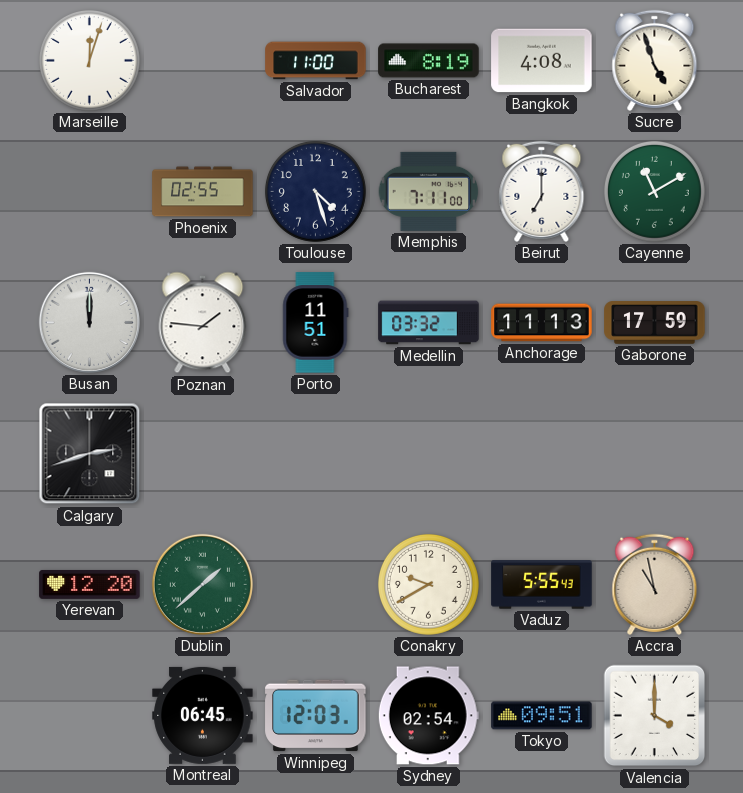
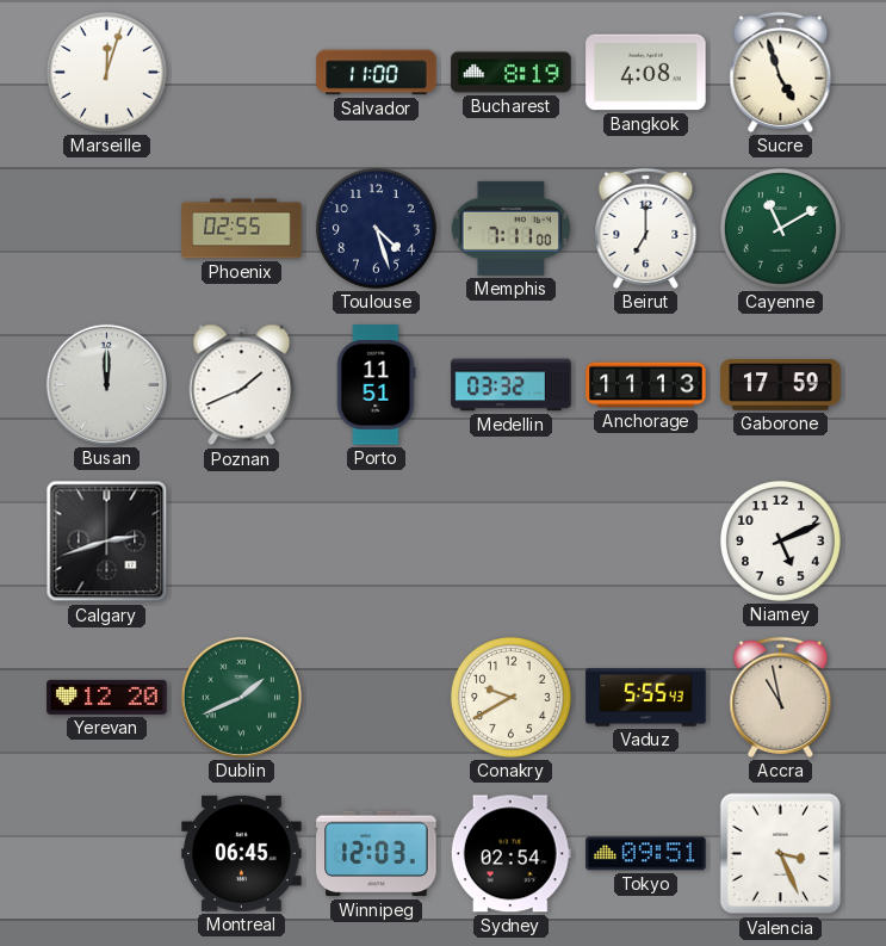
Poznan: 1:46 -> 1:41 (242, 385)
Niamey: none -> 5:11 (780, 540)
Dublin: 1:38 -> 1:41 (241, 697)
Valencia: 4:00 -> 3:26 (781, 854)
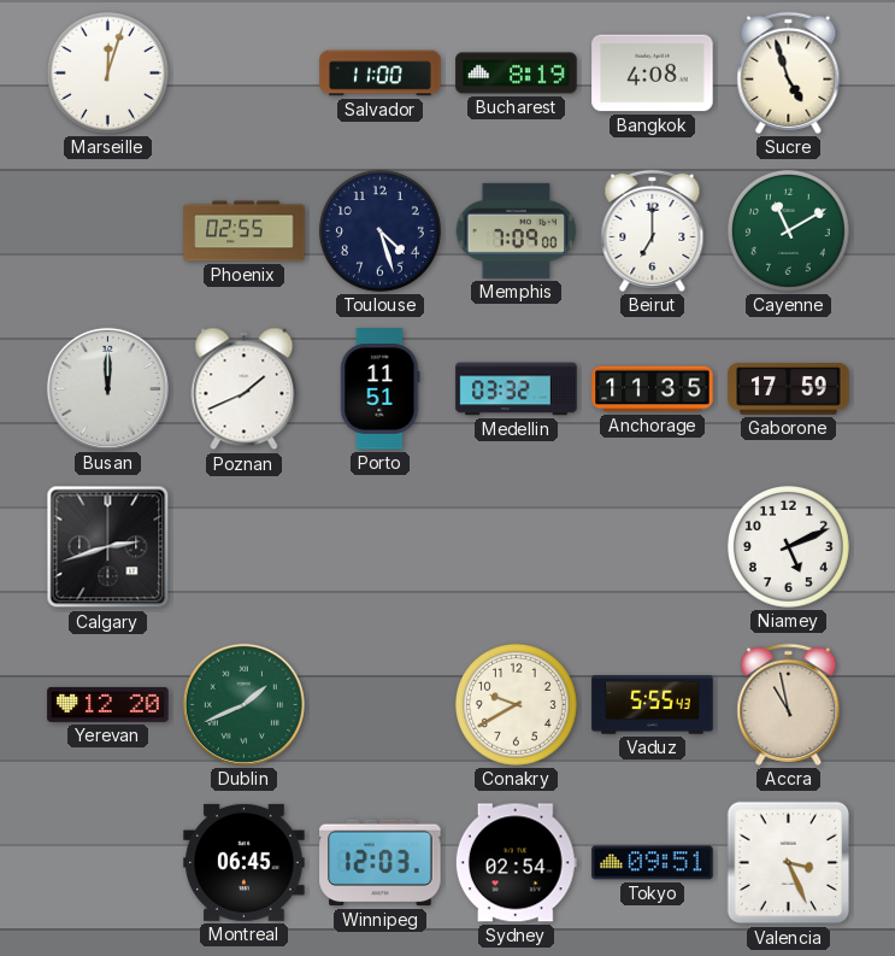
Memphis: 7:11 -> 7:09 (517, 230)
Anchorage: 11:13 -> 11:35 (653, 389)
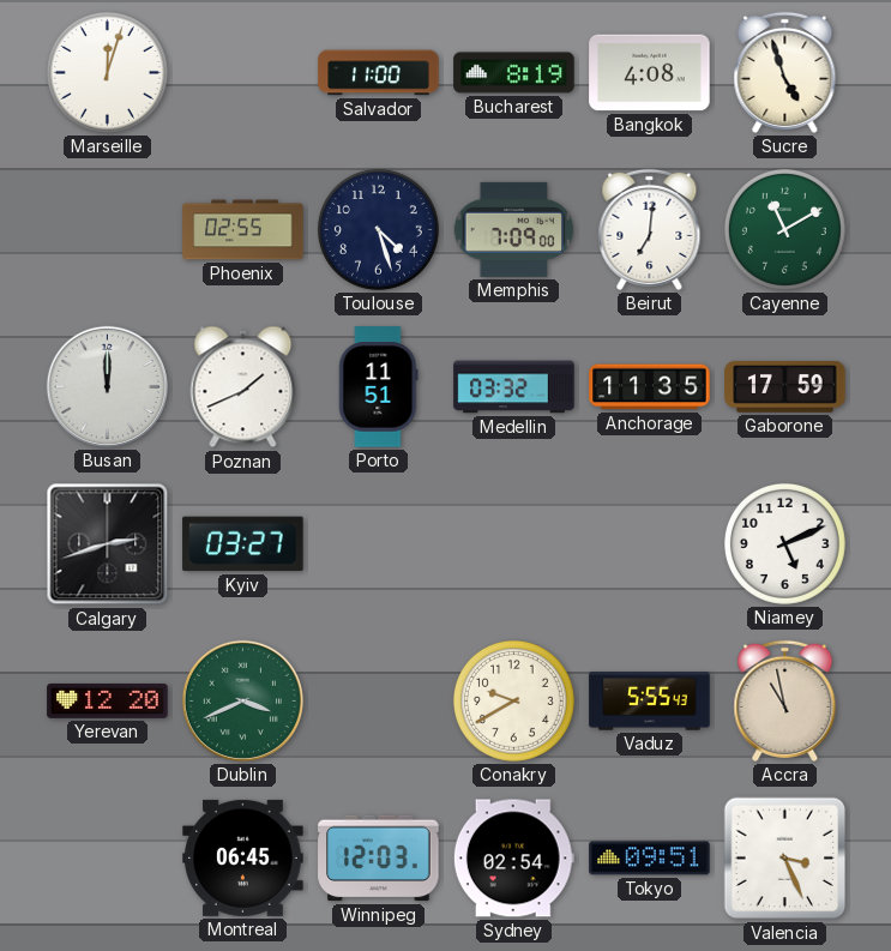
Beirut: 7:00 -> 7:01 (650, 229)
Kyiv: none -> 03:27 (243, 544)
Dublin: 1:41 -> 3:41 (242, 700)
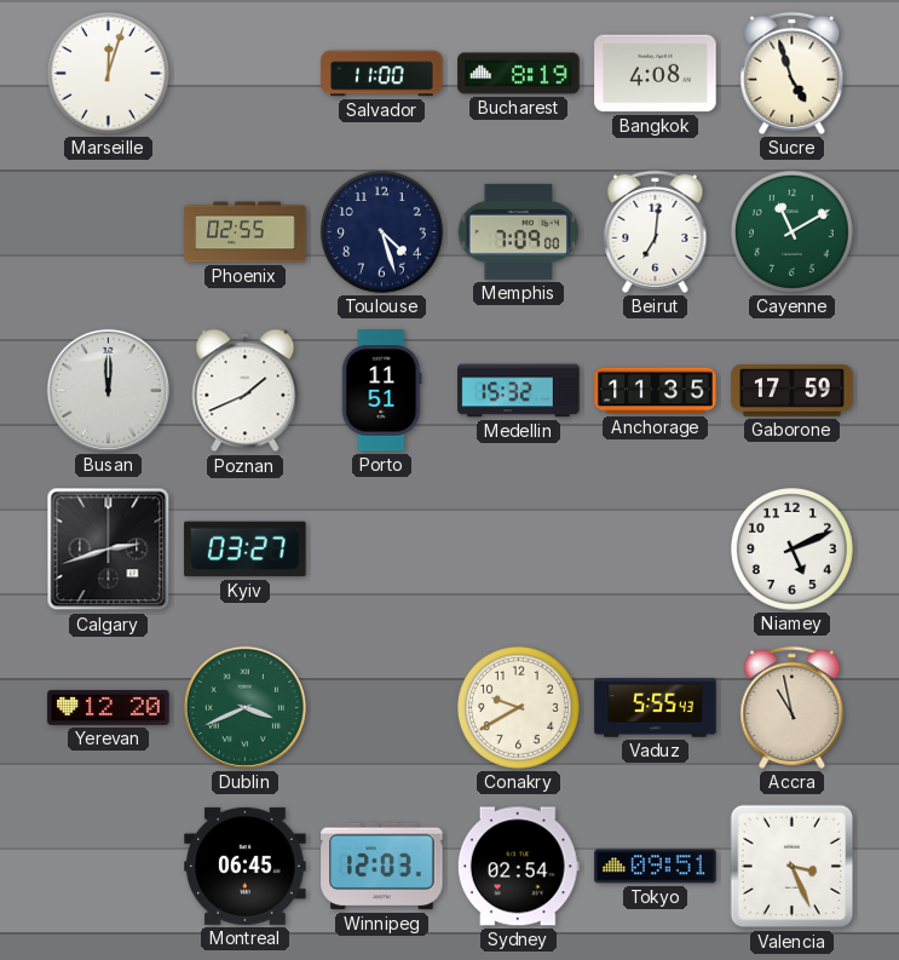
Medellin: 03:32 -> 15:32 (519, 391)
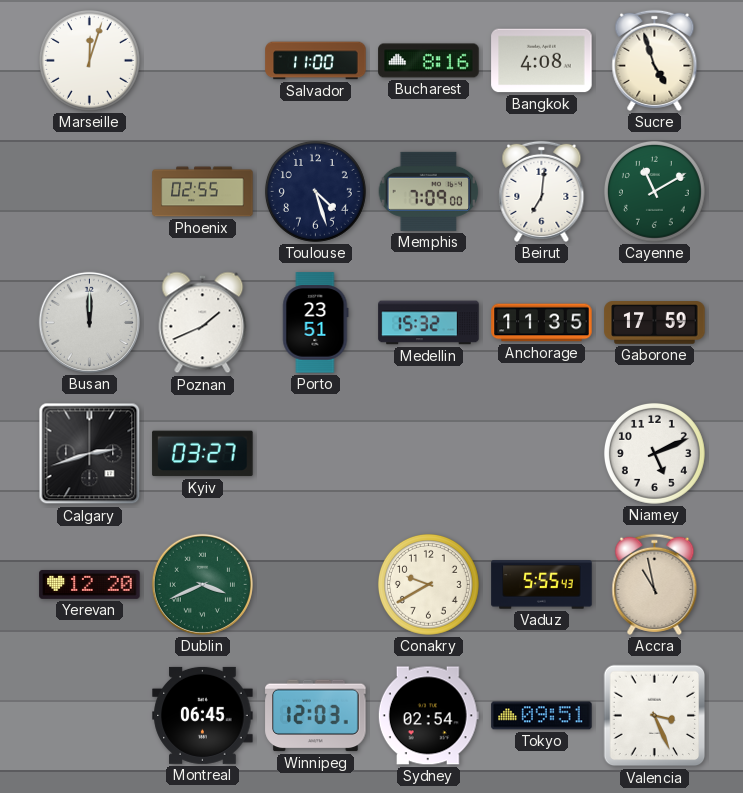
Bucharest: 8:19 -> 8:16 (429, 61)
Porto: 11:51 -> 23:51 (316, 323)
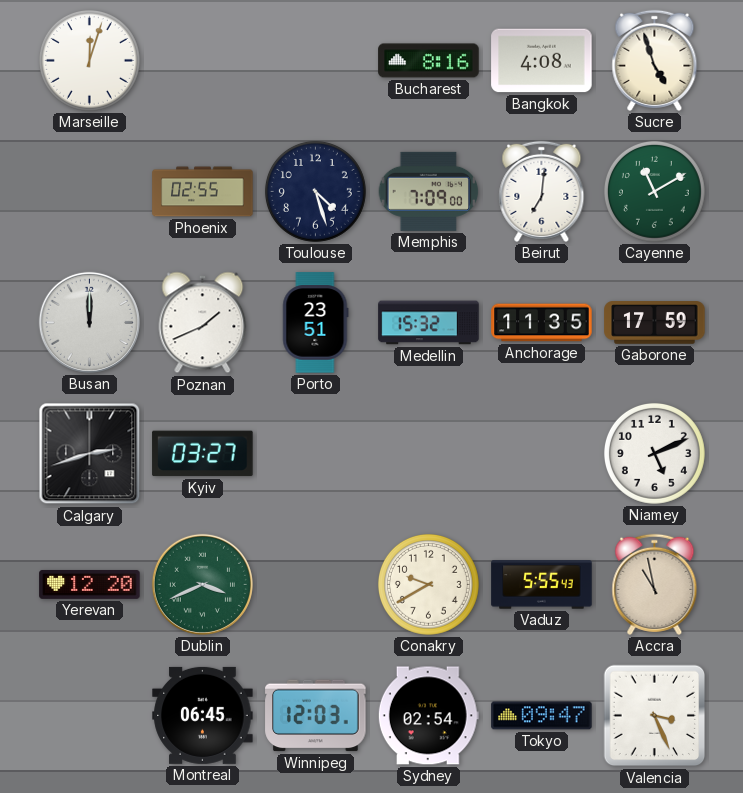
Salvador: 11:00 -> none (316, 61)
Tokyo: 09:51 -> 09:47 (542, 716)
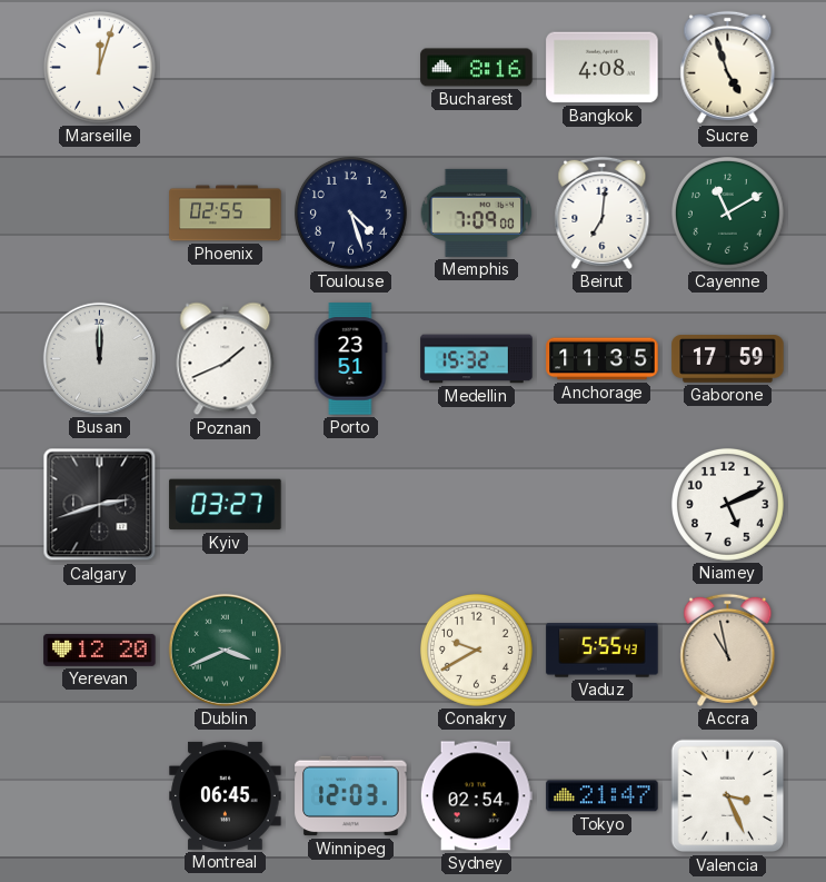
Tokyo: 09:47 -> 21:47 (603, 796)
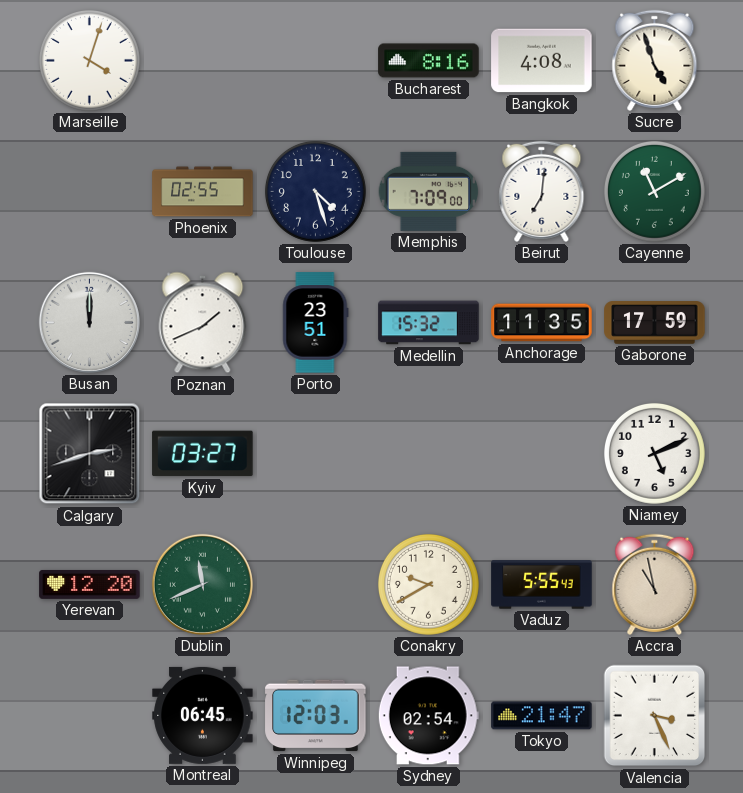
Marseille: 12:03 -> 4:03 (89, 60)
Dublin: 3:41 -> 11:41 (202, 584)
